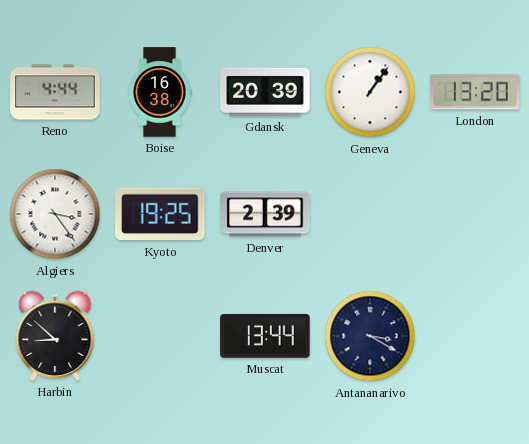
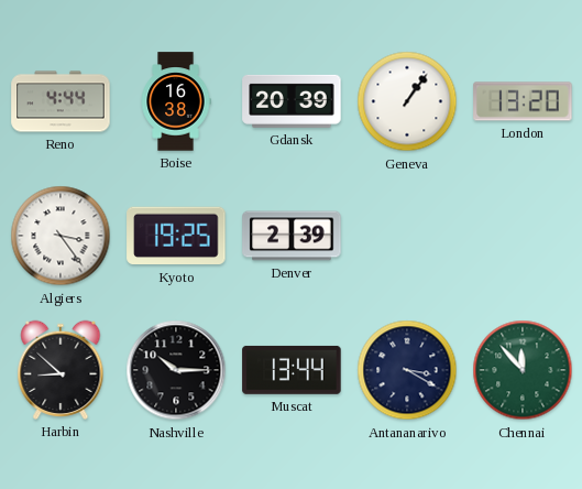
Nashville: none -> 10:15 (176, 370)
Chennai: none -> 11:53 (523, 370)
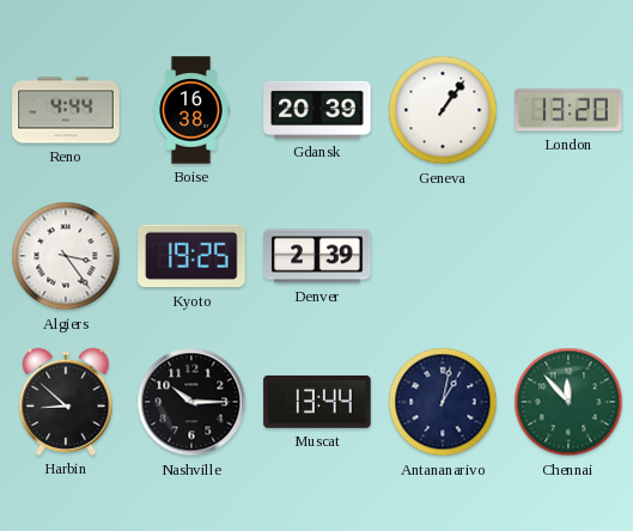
Antananarivo: 3:20 -> 1:02 (443, 402)
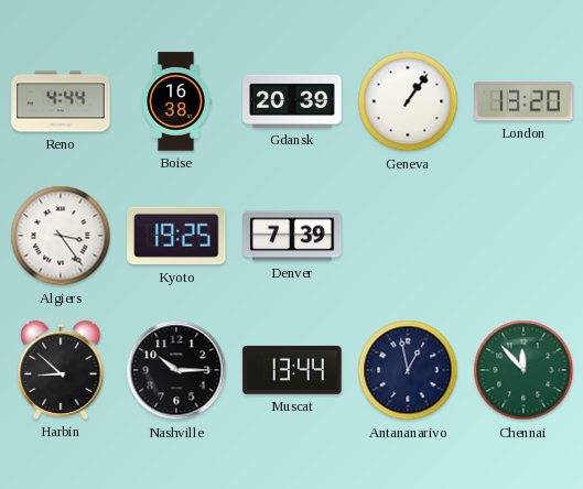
Denver: 2:39 -> 7:39 (292, 236)
Antananarivo: 1:02 -> 12:58 (408, 370)
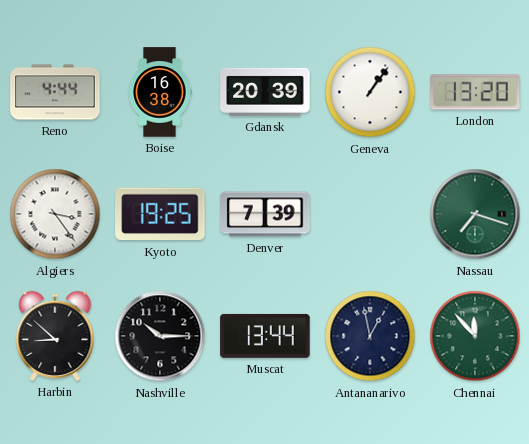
Nassau: none -> 7:18 (475, 214)
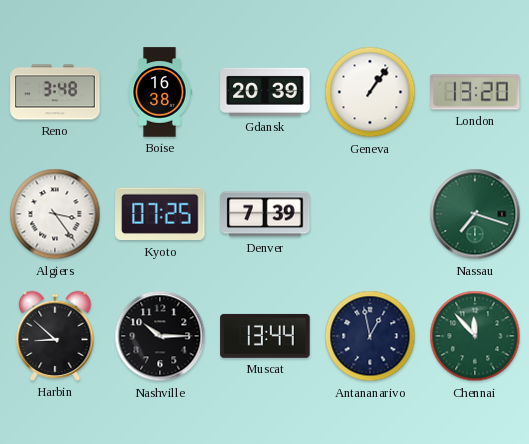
Reno: 4:44 -> 3:48 (55, 92)
Kyoto: 19:25 -> 07:25 (160, 214)
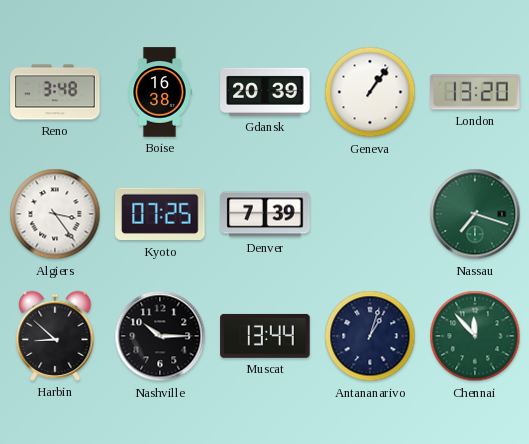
Antananarivo: 12:58 -> 1:03 (370, 336)
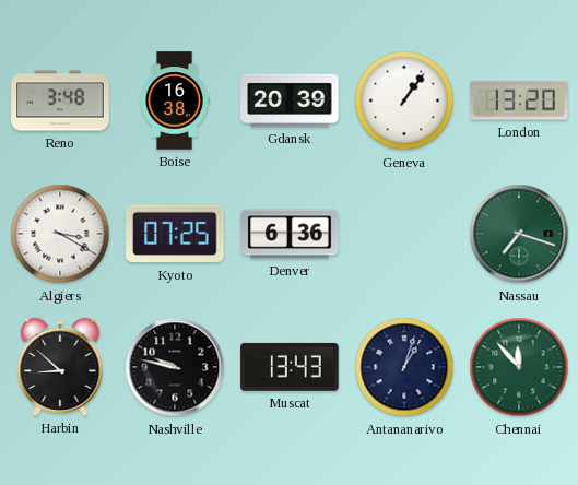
Algiers: 3:24 -> 3:20 (60, 234)
Denver: 7:39 -> 6:36 (290, 234)
Nashville: 10:15 -> 9:47 (175, 367)
Muscat: 13:44 -> 13:43 (290, 367)
